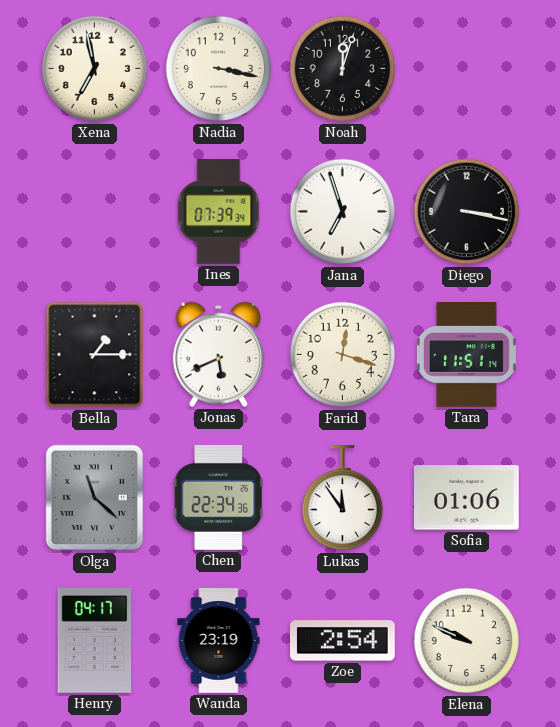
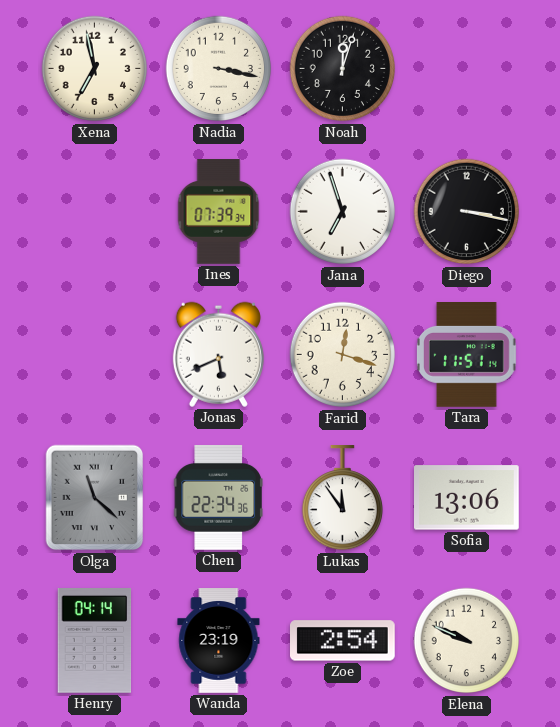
Bella: 1:15 -> none (95, 355)
Sofia: 01:06 -> 13:06 (467, 498)
Henry: 04:17 -> 04:14 (95, 641)
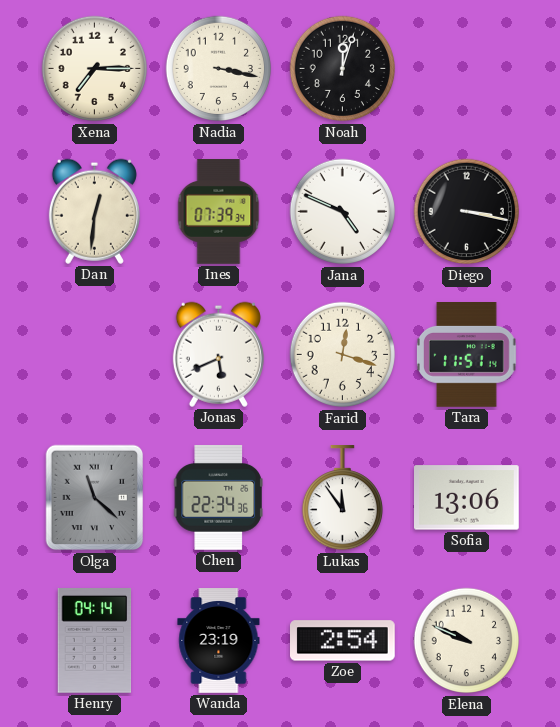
Xena: 6:58 -> 7:15 (95, 69)
Dan: none -> 12:31 (94, 211)
Jana: 6:57 -> 4:49 (343, 212)
